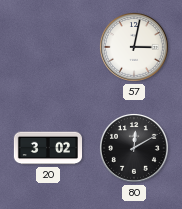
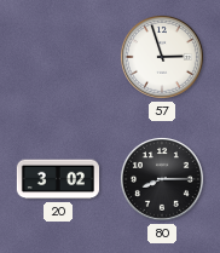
57: 3:02 -> 2:57 (162, 57)
80: 12:10 -> 8:15 (162, 179)
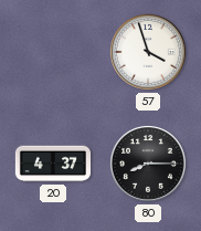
57: 2:57 -> 3:57 (148, 52)
20: 3:02 -> 4:37 (52, 164)
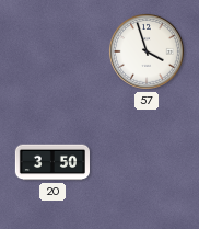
20: 4:37 -> 3:50 (51, 162)
80: 8:15 -> none (148, 164)
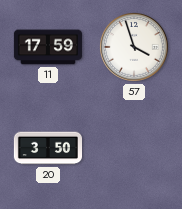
11: none -> 17:59 (48, 47)
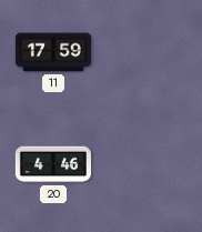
57: 3:57 -> none (134, 47)
20: 3:50 -> 4:46 (52, 164)
